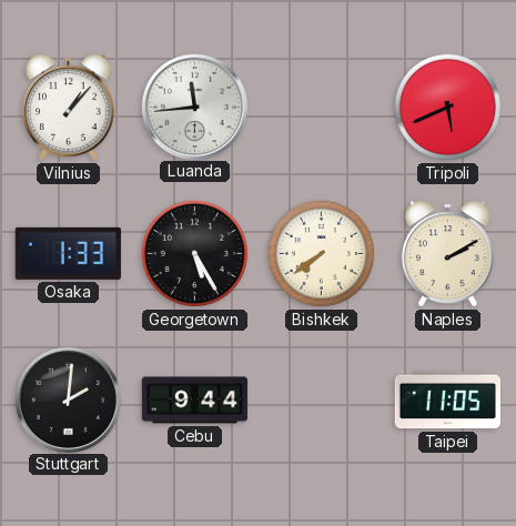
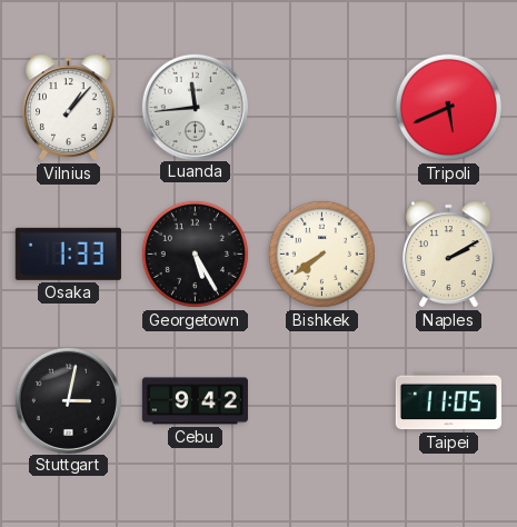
Stuttgart: 2:01 -> 3:02 (68, 400)
Cebu: 9:44 -> 9:42 (195, 401)
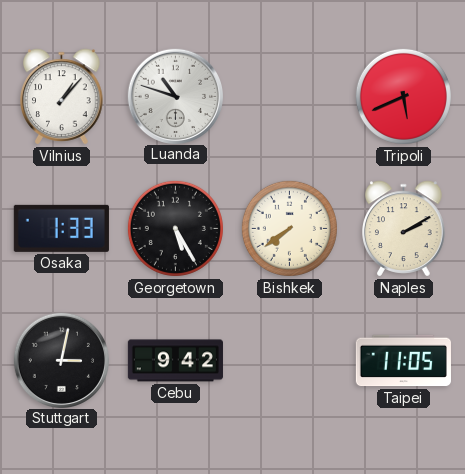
Luanda: 11:44 -> 10:48 (175, 96)
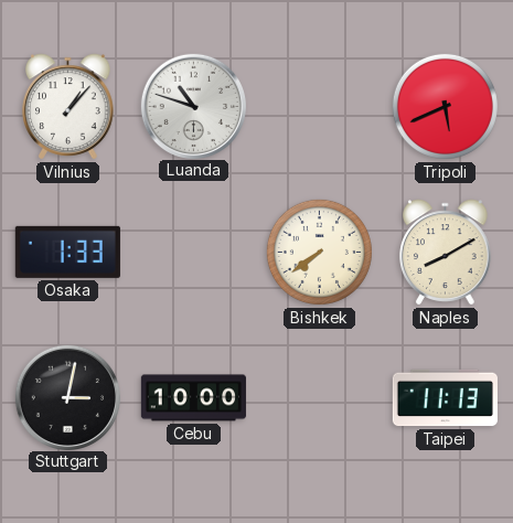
Georgetown: 5:25 -> none (175, 228)
Naples: 2:10 -> 8:10 (446, 253)
Cebu: 9:42 -> 10:00 (193, 398)
Taipei: 11:05 -> 11:13 (445, 398)
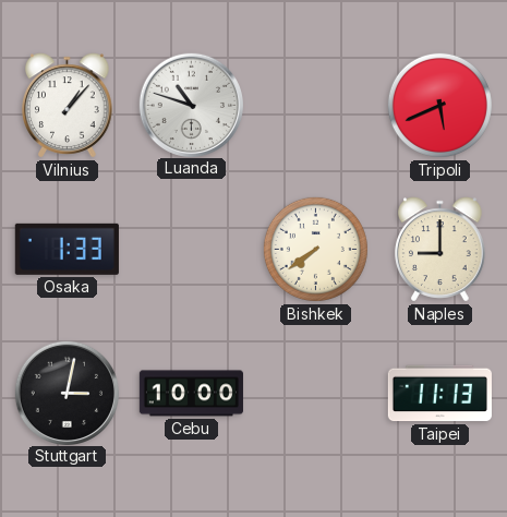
Naples: 8:10 -> 9:00 (440, 250)
